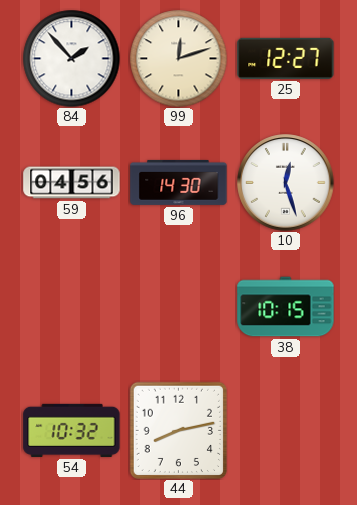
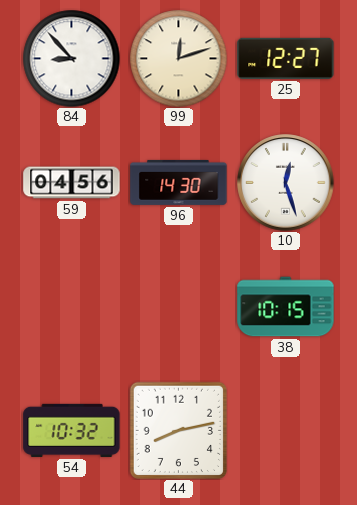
84: 1:53 -> 8:53 (71, 58)
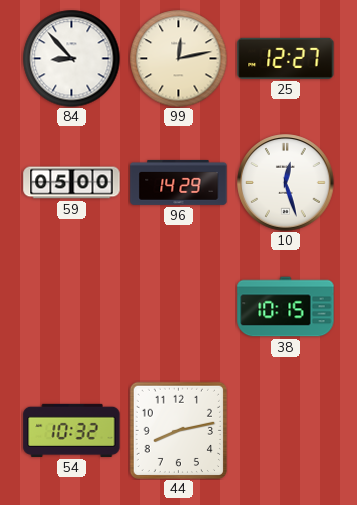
99: 12:12 -> 12:13 (178, 58)
59: 04:56 -> 05:00 (72, 183)
96: 14:30 -> 14:29 (179, 182)
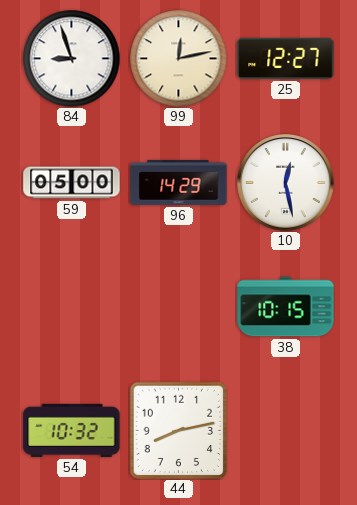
84: 8:53 -> 8:57 (71, 58)
10: 12:27 -> 12:28 (286, 183)
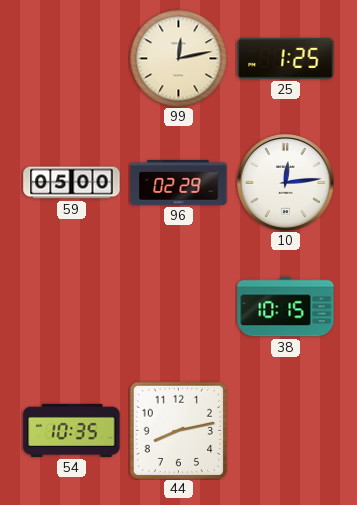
84: 8:57 -> none (71, 58)
25: 12:27 -> 1:25 (286, 58)
96: 14:29 -> 02:29 (179, 182)
10: 12:28 -> 12:14 (286, 183)
54: 10:32 -> 10:35 (72, 430)
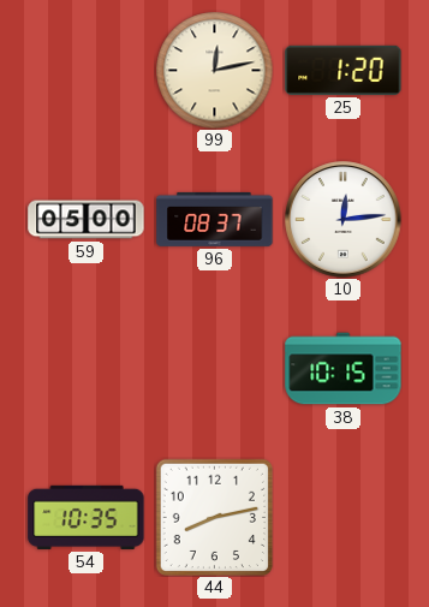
25: 1:25 -> 1:20 (344, 70)
96: 02:29 -> 08:37 (215, 219)
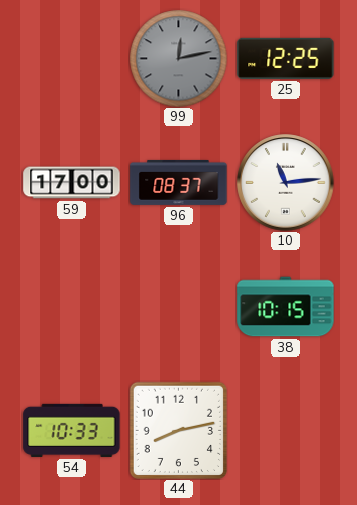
99 dial: cream -> grey (178, 58)
25: 1:20 -> 12:25 (286, 58)
59: 05:00 -> 17:00 (72, 183)
10: 12:14 -> 11:14 (286, 183)
54: 10:35 -> 10:33 (72, 430)
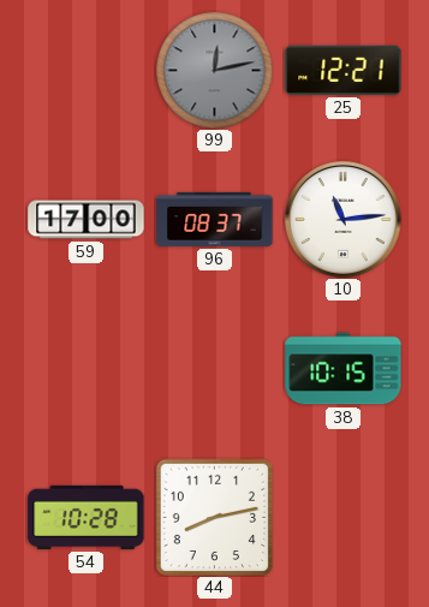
25: 12:25 -> 12:21 (344, 70)
54: 10:33 -> 10:28 (87, 517)
